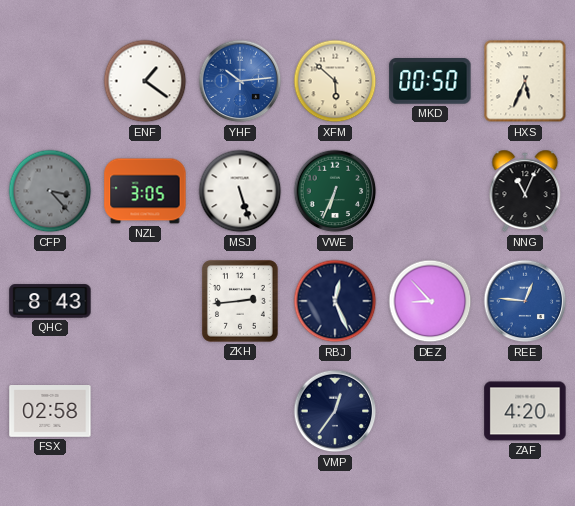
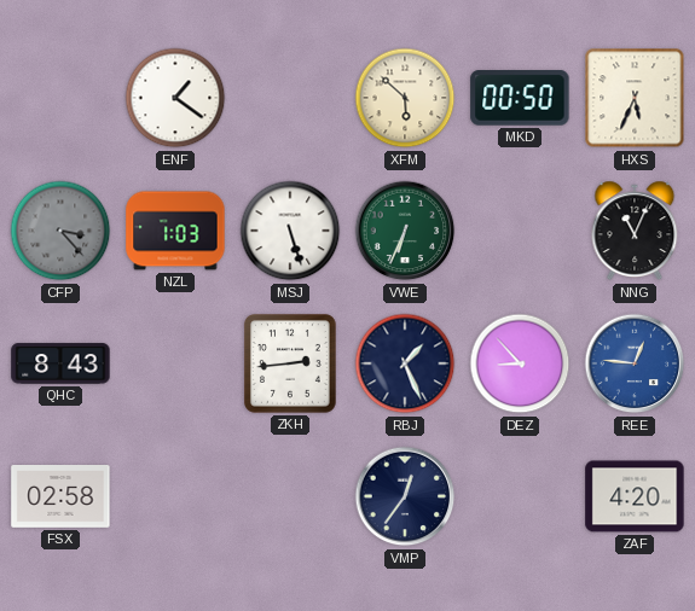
YHF: 10:14 -> none (240, 81)
NZL: 3:05 -> 1:03 (175, 231)
RBJ: 12:26 -> 1:26 (405, 363)
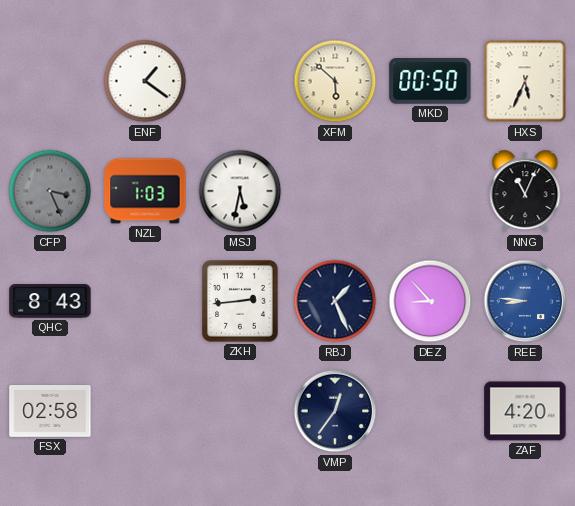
CFP: 3:23 -> 3:26 (50, 191)
MSJ: 5:27 -> 5:32 (240, 191)
VWE: 6:34 -> none (405, 231)
REE: 12:46 -> 8:46 (525, 301)
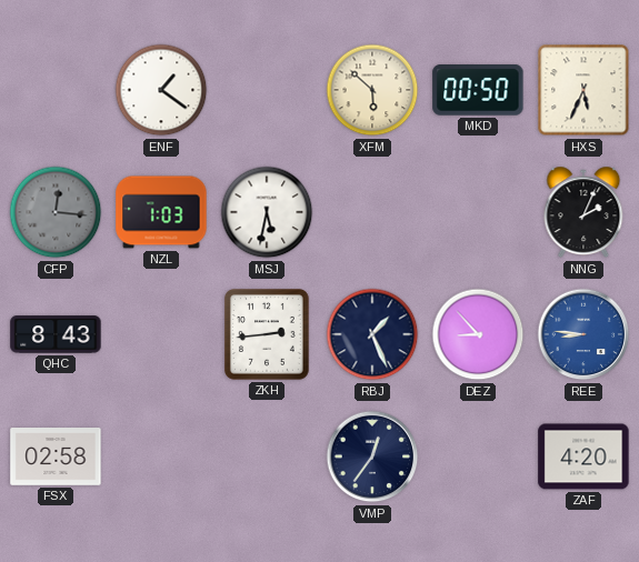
CFP: 3:26 -> 12:16 (56, 212)
NNG: 11:04 -> 2:04 (583, 212)
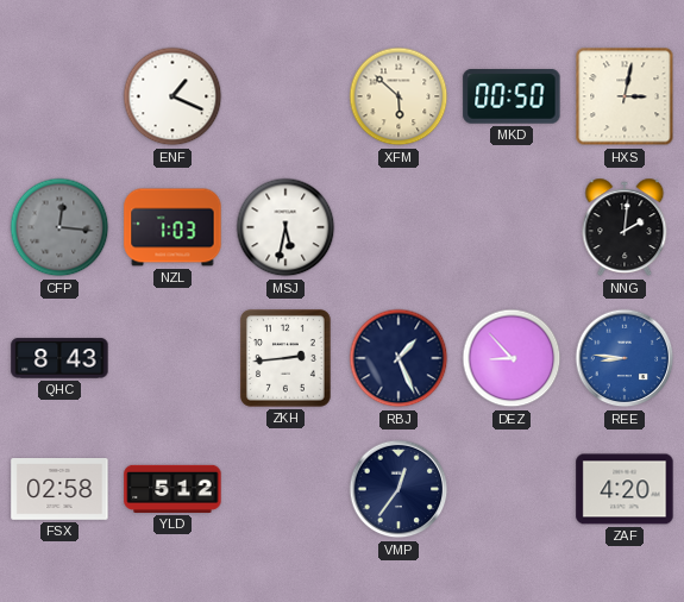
ENF: 1:21 -> 1:19 (172, 96)
HXS: 5:34 -> 3:02 (625, 96)
NNG: 2:04 -> 2:01 (625, 227)
YLD: none -> 5:12 (172, 489)
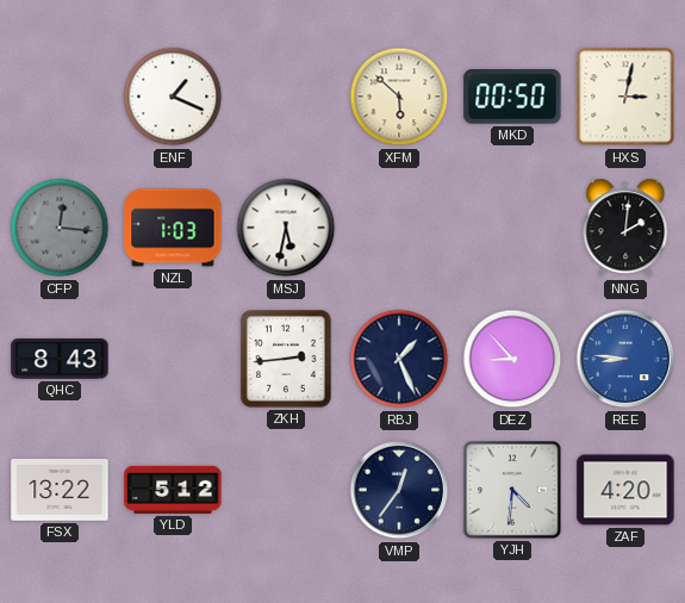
FSX: 02:58 -> 13:22 (60, 491)
YJH: none -> 4:31 (512, 490)
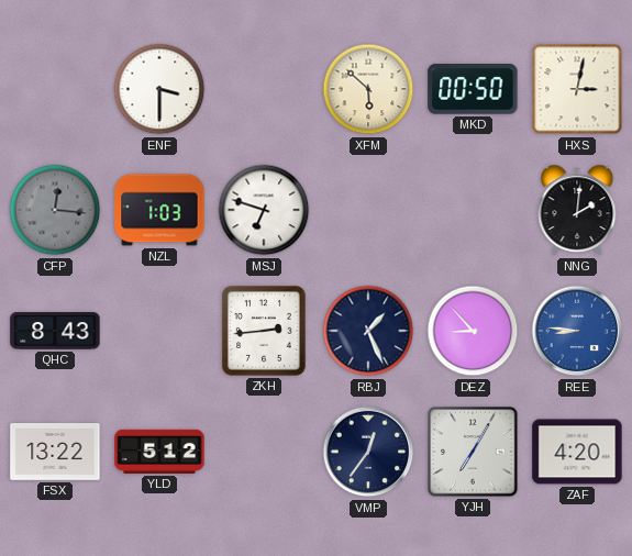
ENF: 1:19 -> 3:30 (159, 89)
MSJ: 5:32 -> 6:48 (264, 210)
YJH: 4:31 -> 7:05 (473, 452)
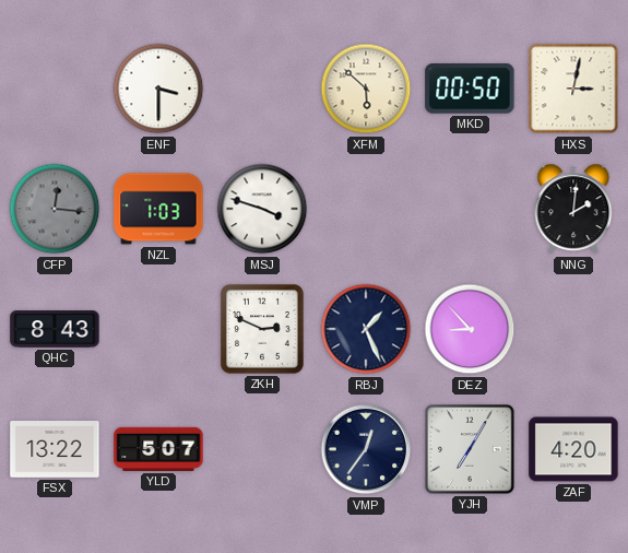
MSJ: 6:48 -> 3:48 (262, 209)
ZKH: 2:44 -> 2:49 (262, 330)
REE: 8:46 -> none (577, 331)
YLD: 5:12 -> 5:07 (158, 449)
